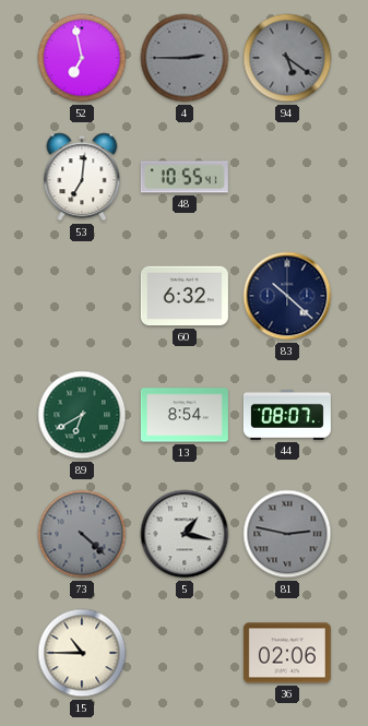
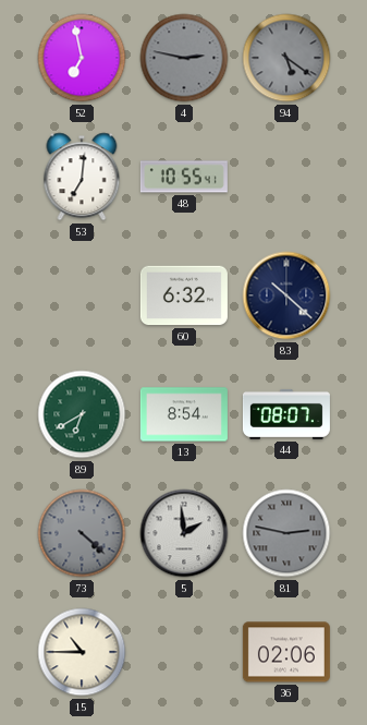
4: 2:45 -> 2:47 (184, 58)
5: 1:17 -> 1:59 (184, 533)
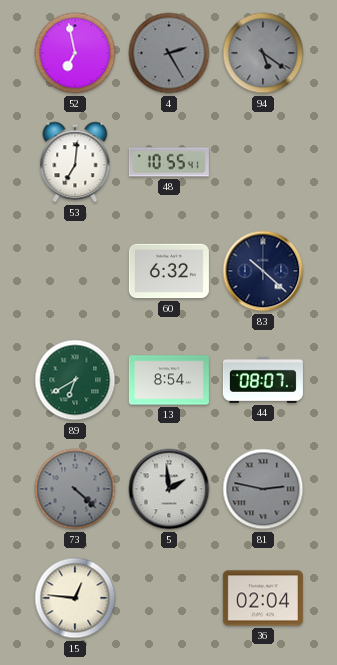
4: 2:47 -> 2:25 (169, 53)
15: 10:45 -> 12:46 (75, 598)
36: 02:06 -> 02:04 (263, 598)
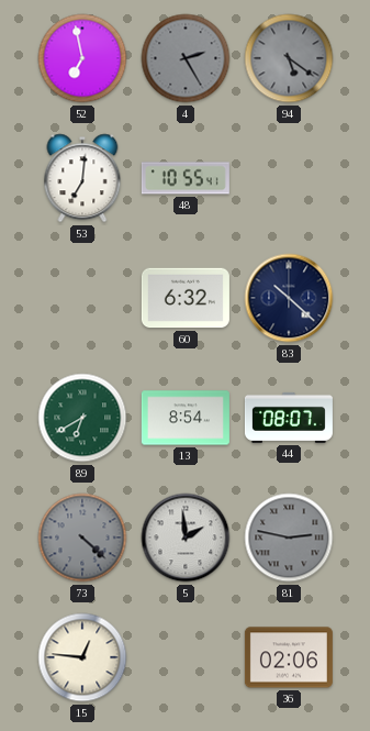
36: 02:04 -> 02:06 (289, 657)
